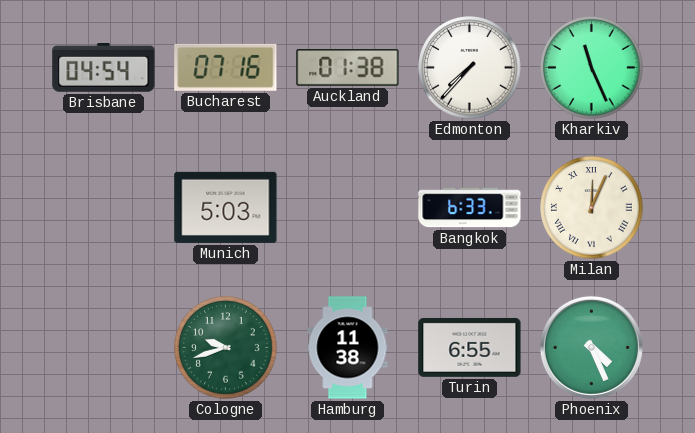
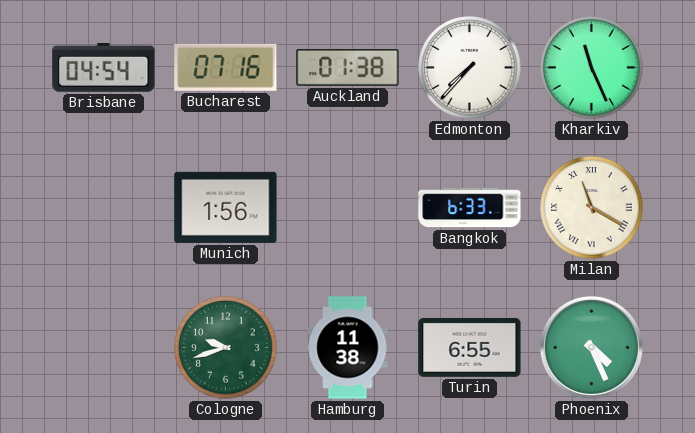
Munich: 5:03 -> 1:56 (226, 207)
Milan: 12:04 -> 11:20 (592, 208)
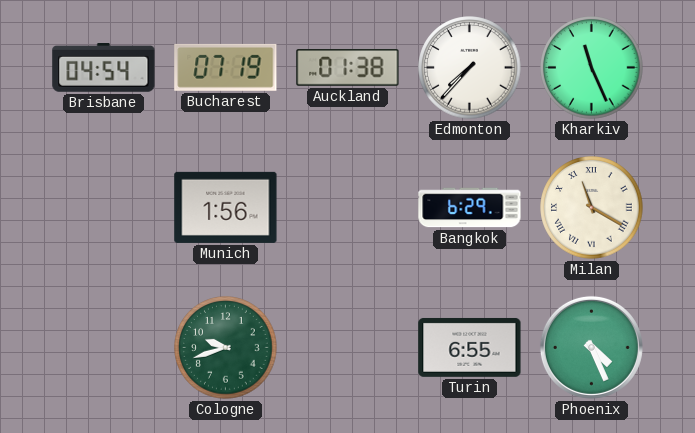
Bucharest: 07:16 -> 07:19 (226, 67)
Bangkok: 6:33 -> 6:29 (470, 208)
Hamburg: 11:38 -> none (348, 348)
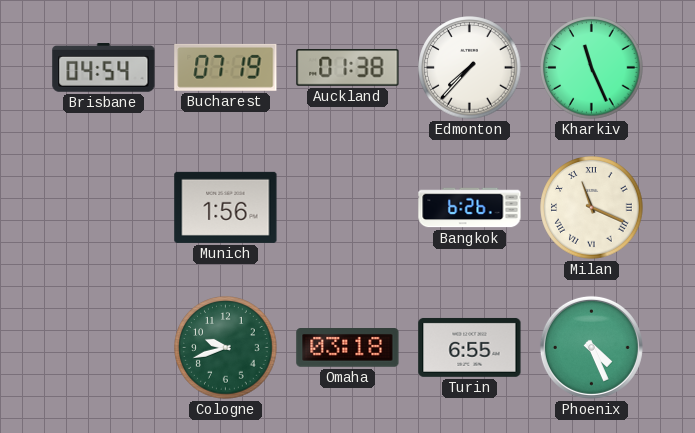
Bangkok: 6:29 -> 6:26 (470, 208)
Milan: 11:20 -> 11:19 (592, 208)
Omaha: none -> 03:18 (348, 348)
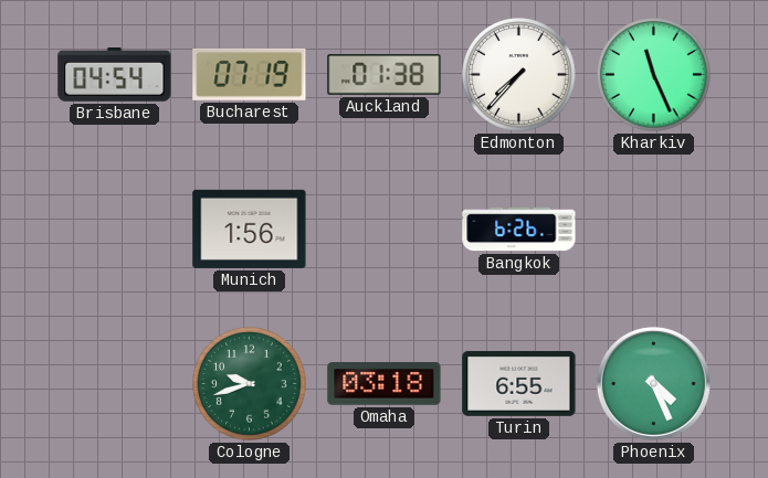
Milan: 11:19 -> none (592, 208)
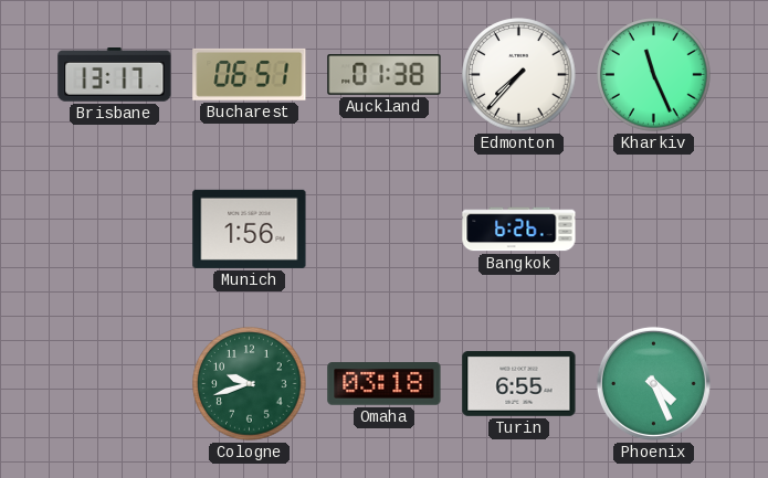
Brisbane: 04:54 -> 13:17 (115, 75)
Bucharest: 07:19 -> 06:51 (250, 74)
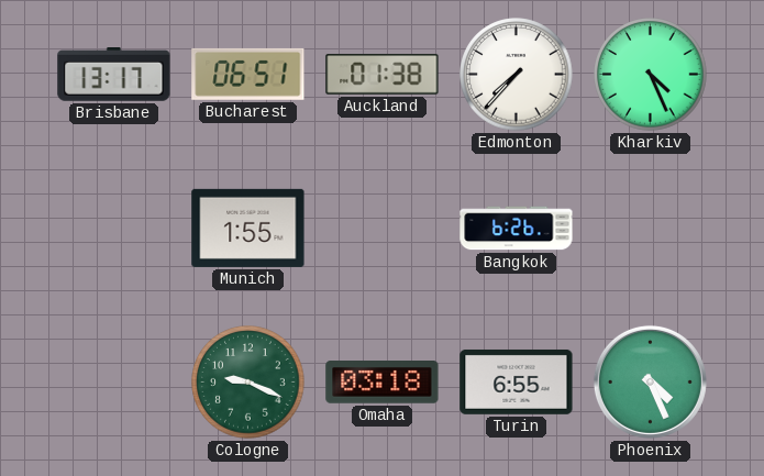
Kharkiv: 11:26 -> 4:26 (651, 75)
Munich: 1:56 -> 1:55 (248, 228)
Cologne: 9:42 -> 9:19 (248, 383)
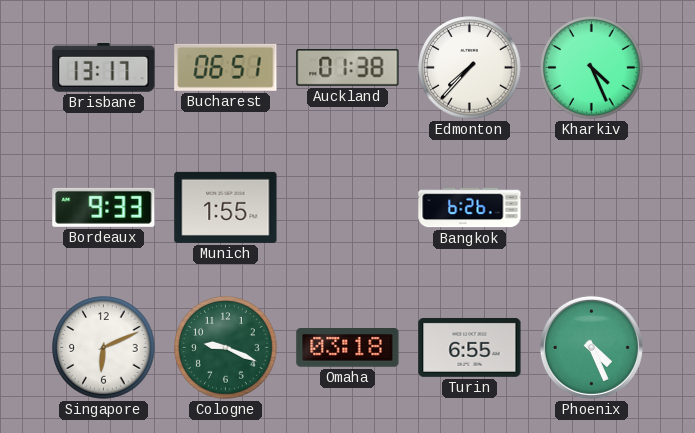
Bordeaux: none -> 9:33 (104, 207)
Singapore: none -> 6:11 (104, 348)
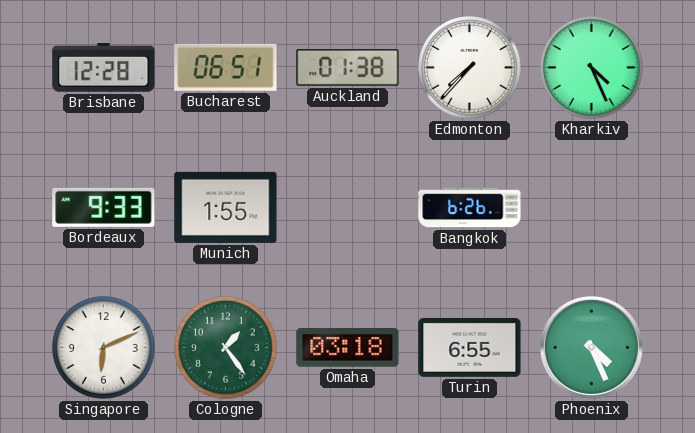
Brisbane: 13:17 -> 12:28 (104, 68)
Cologne: 9:19 -> 1:24 (226, 348)
